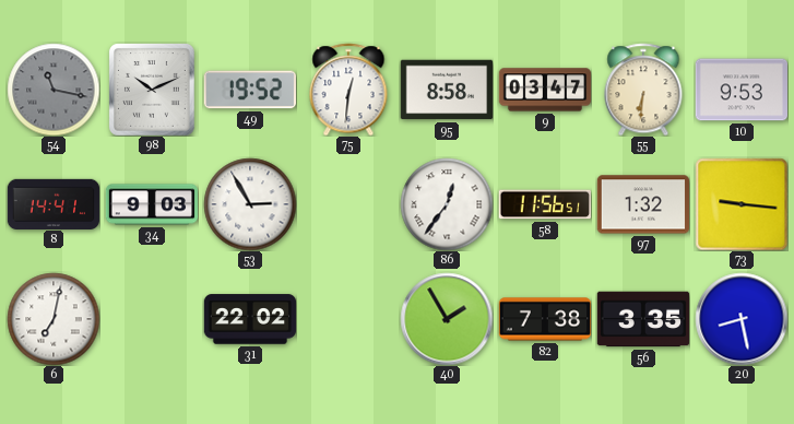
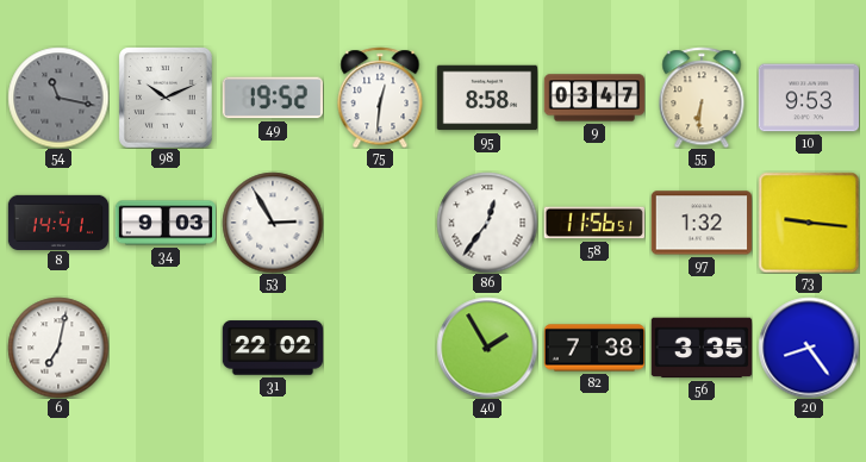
20: 8:28 -> 8:24 (809, 348)
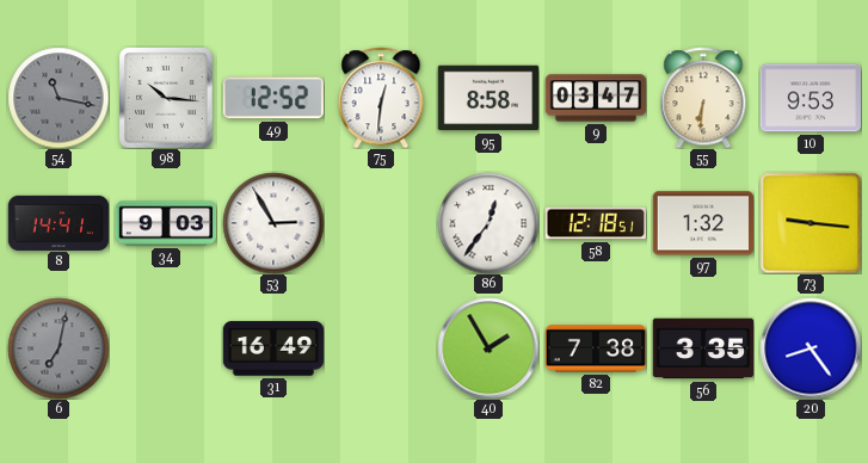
98: 10:11 -> 10:16 (167, 98)
49: 19:52 -> 12:52 (272, 98)
58: 11:56 -> 12:18 (595, 223)
6 dial: white -> grey (59, 348)
31: 22:02 -> 16:49 (273, 348)
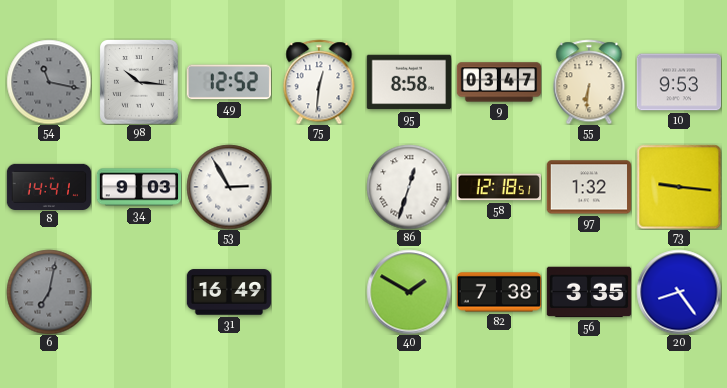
86: 12:36 -> 12:33 (409, 187)
40: 1:55 -> 1:50 (409, 292)
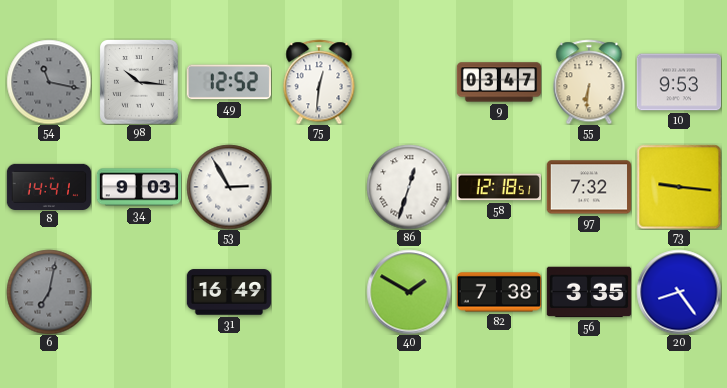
95: 8:58 -> none (409, 82)
97: 1:32 -> 7:32 (588, 187)
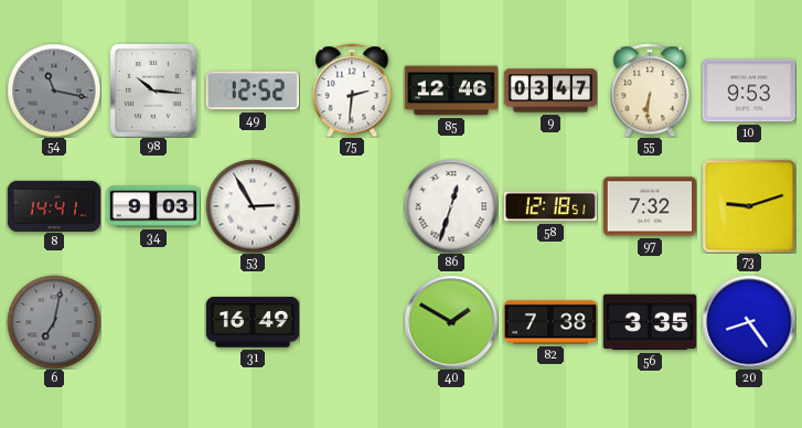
75: 12:31 -> 2:31 (352, 90)
85: none -> 12:46 (451, 90)
73: 9:16 -> 9:12 (749, 206)
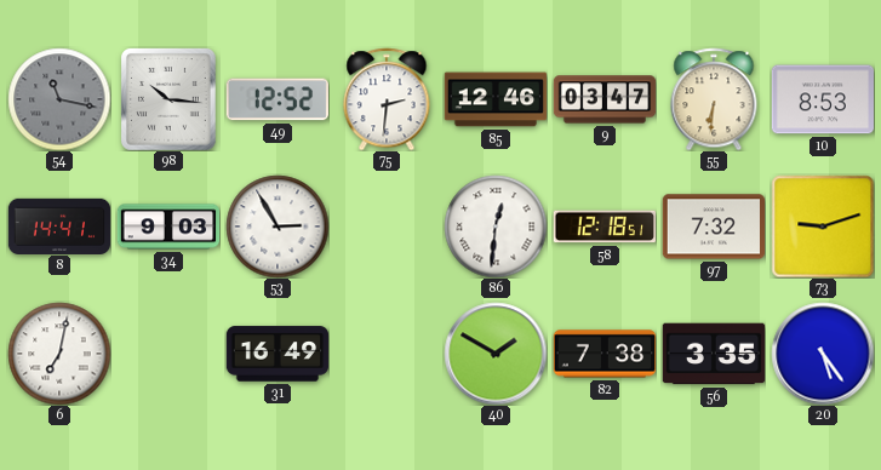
10: 9:53 -> 8:53 (822, 99)
86: 12:33 -> 12:31 (496, 227)
6 dial: grey -> white (59, 354)
20: 8:24 -> 5:24 (823, 354)
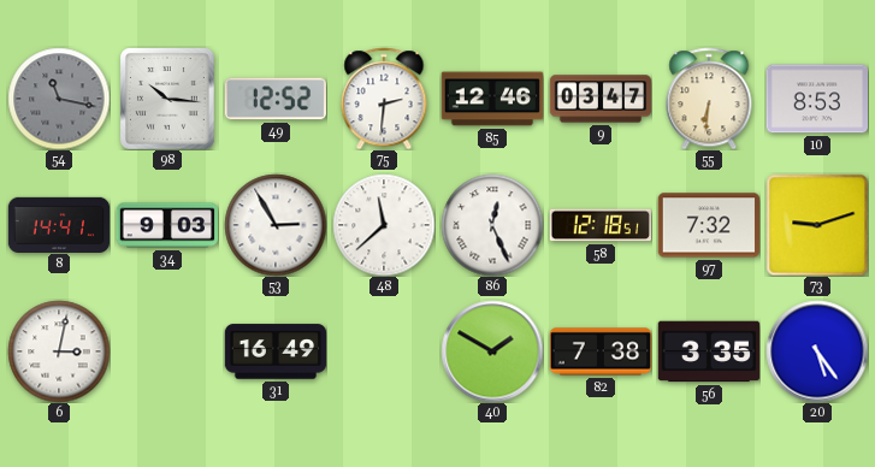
48: none -> 11:38 (384, 225)
86: 12:31 -> 12:26 (492, 225)
6: 7:02 -> 3:02 (59, 351)
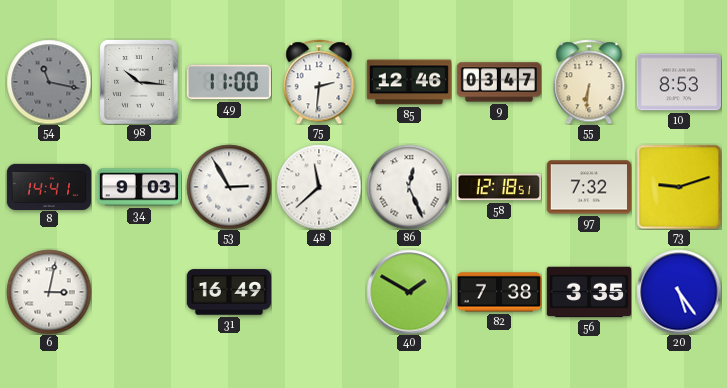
49: 12:52 -> 11:00 (228, 82)
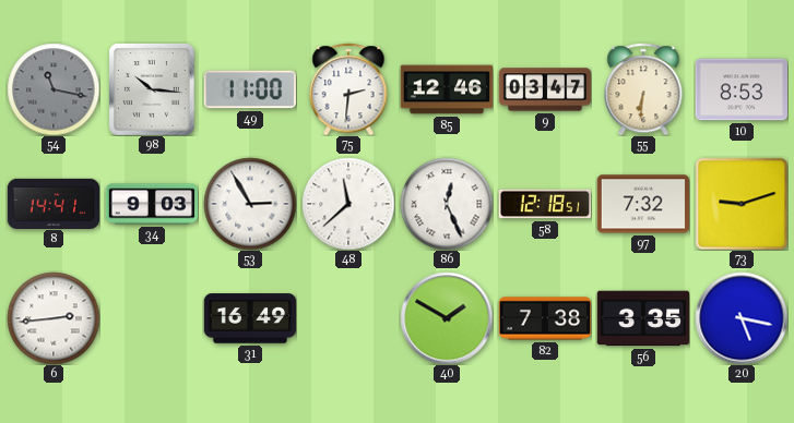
6: 3:02 -> 2:44 (54, 318)
20: 5:24 -> 5:17 (742, 318)
